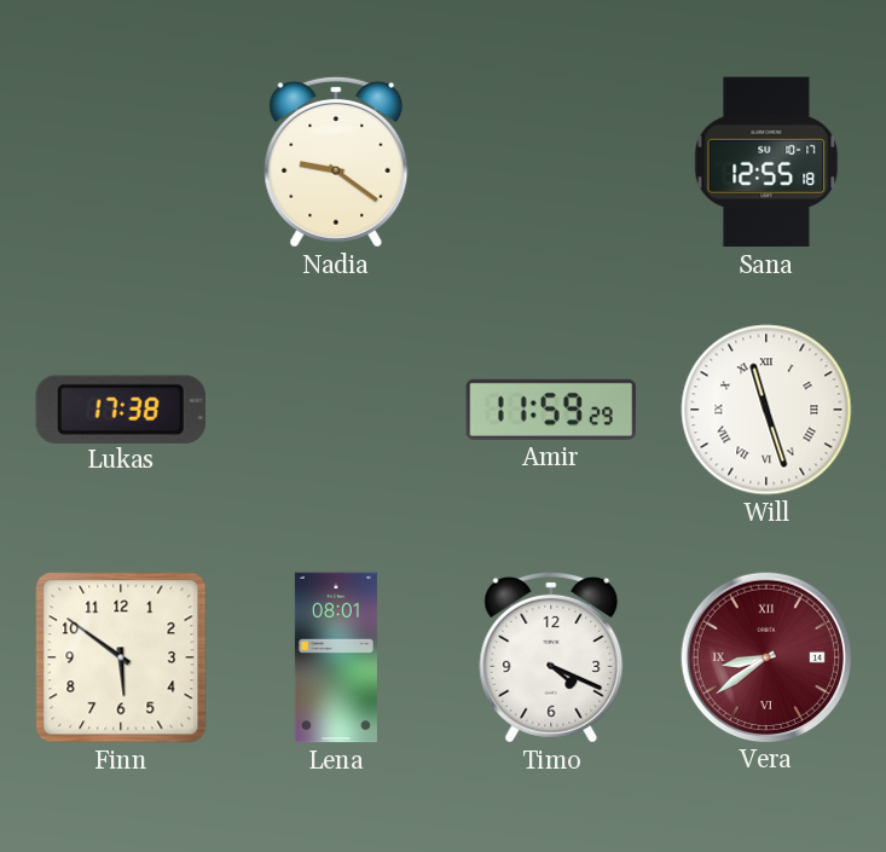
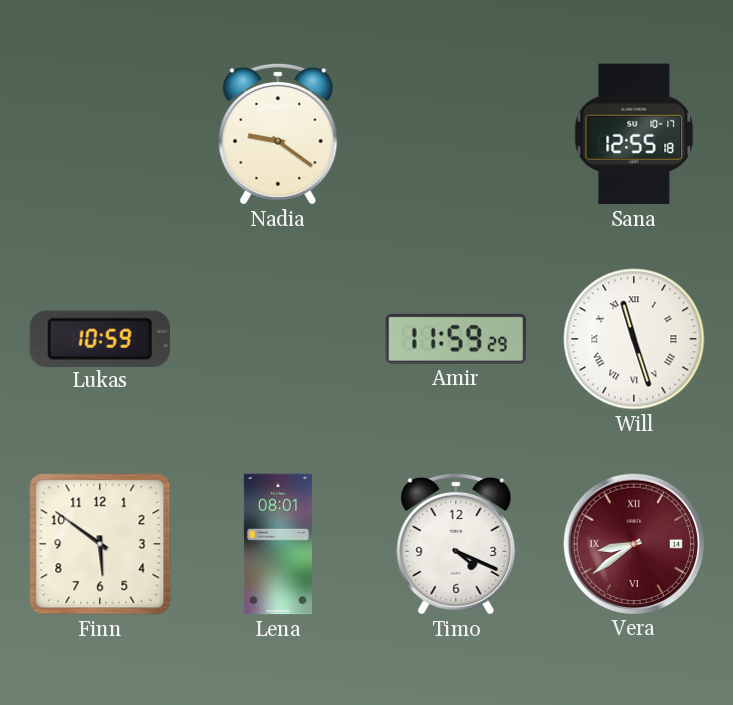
Lukas: 17:38 -> 10:59 (100, 338)
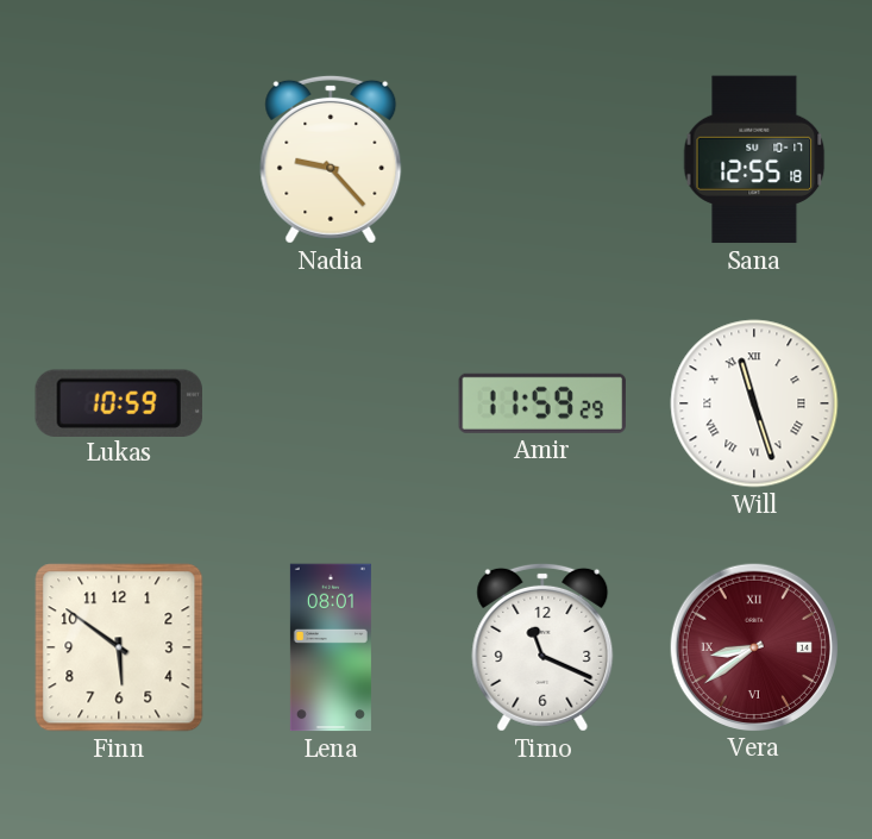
Nadia: 9:21 -> 9:23 (331, 159)
Timo: 4:19 -> 11:19 (542, 647)
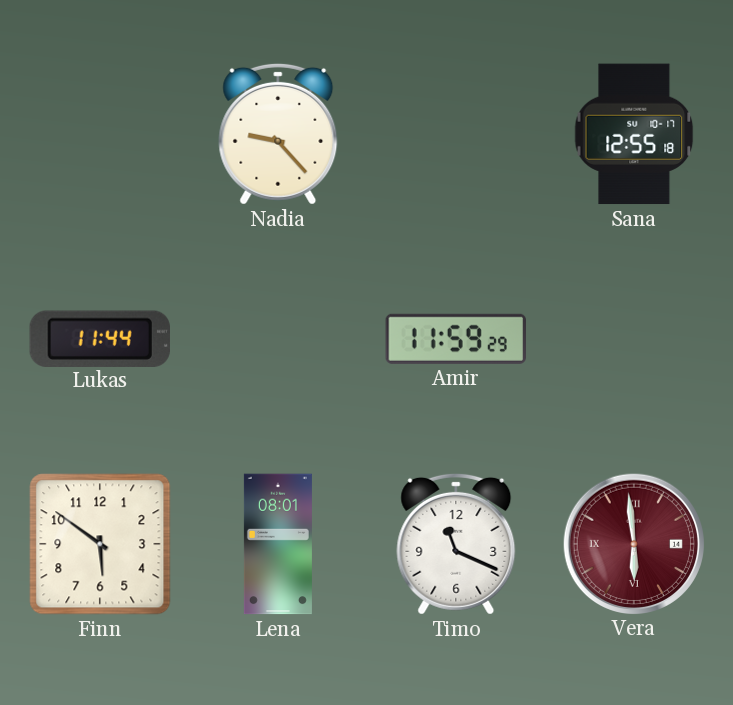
Lukas: 10:59 -> 11:44 (100, 338)
Will: 11:27 -> none (754, 403)
Vera: 8:39 -> 5:59 (633, 543)
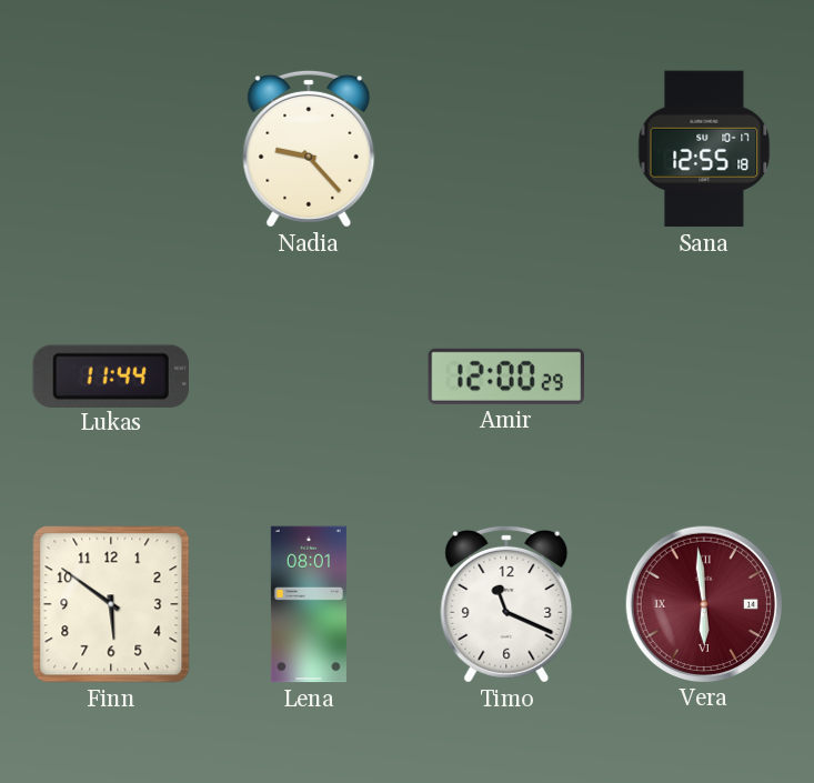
Amir: 11:59 -> 12:00 (505, 377)
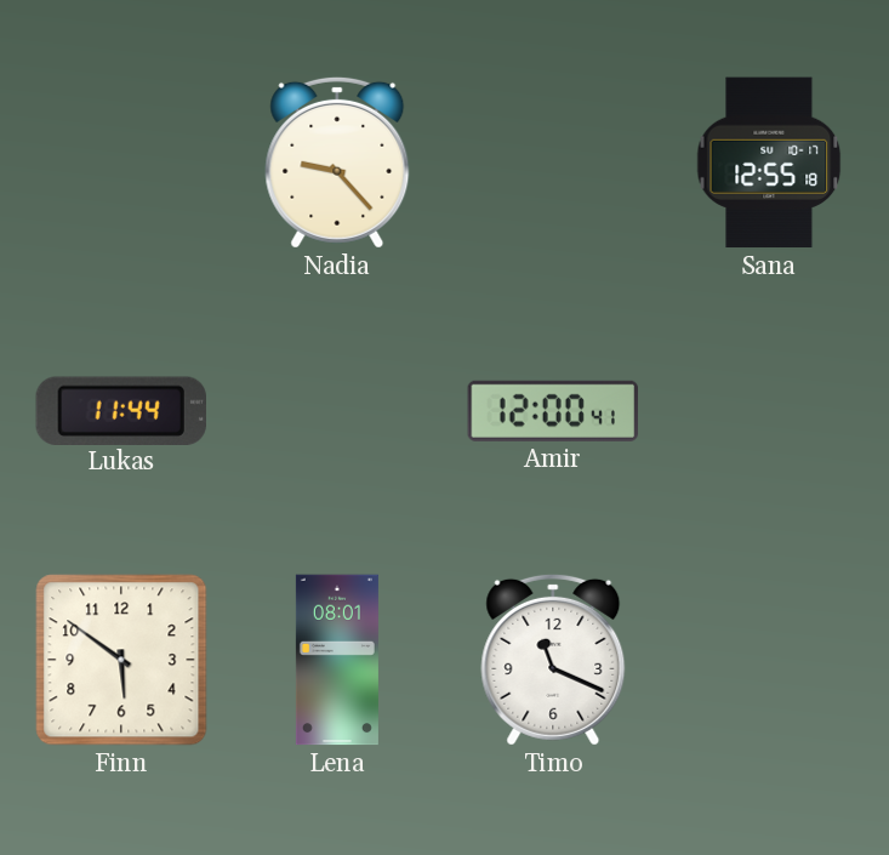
Amir: 12:00:29 -> 12:00:41 (552, 411)
Vera: 5:59 -> none (703, 603)
